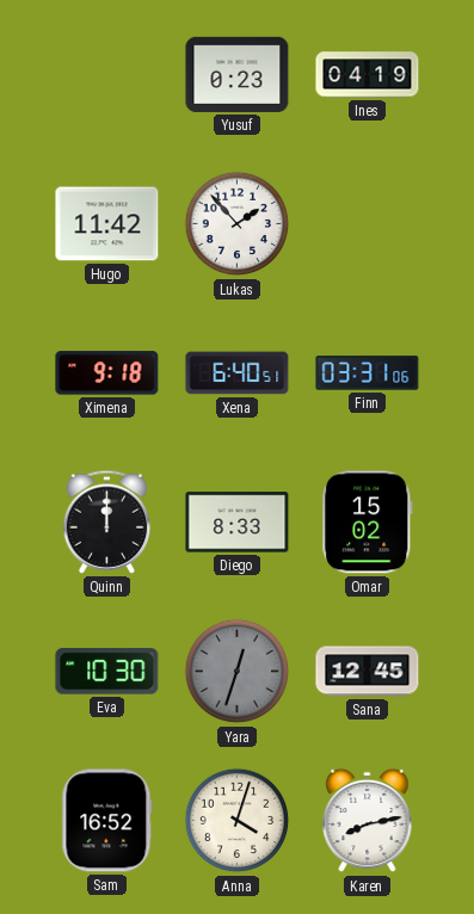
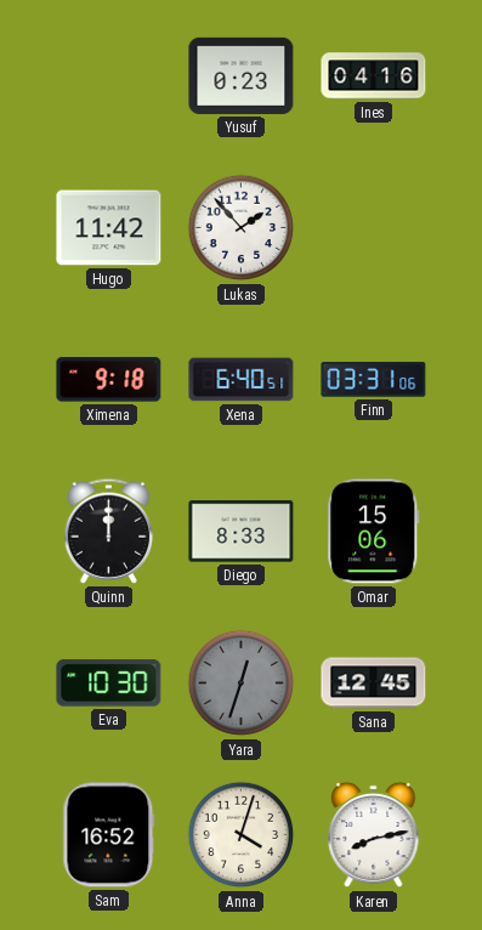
Ines: 04:19 -> 04:16 (374, 76)
Omar: 15:02 -> 15:06 (374, 532)
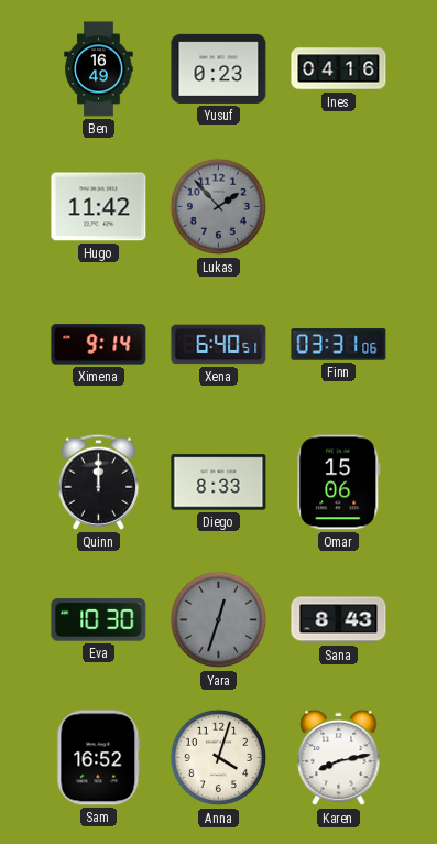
Ben: none -> 16:49 (99, 69)
Lukas dial: white -> grey (219, 207)
Ximena: 9:18 -> 9:14 (99, 345)
Sana: 12:45 -> 8:43 (339, 620)
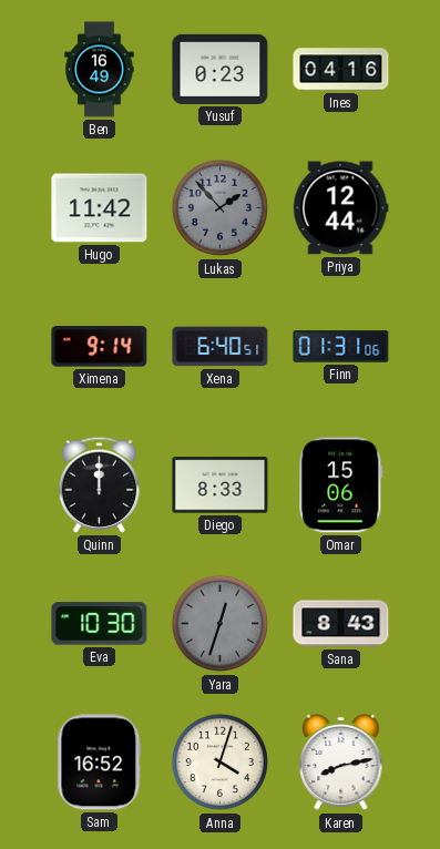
Priya: none -> 12:44 (340, 208)
Finn: 03:31 -> 01:31 (341, 347)
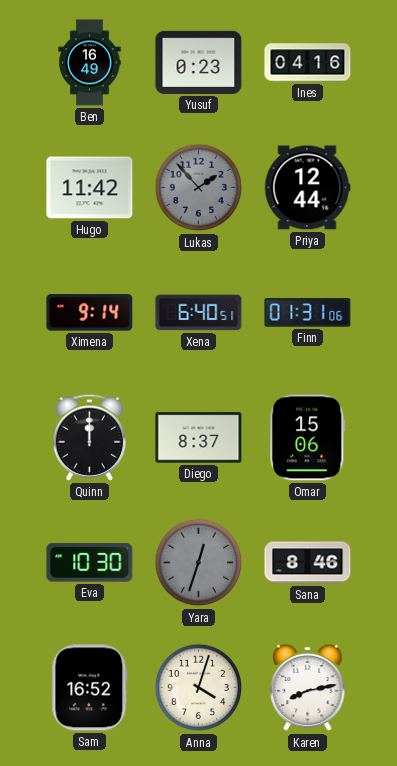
Diego: 8:33 -> 8:37 (199, 438)
Sana: 8:43 -> 8:46 (308, 563)
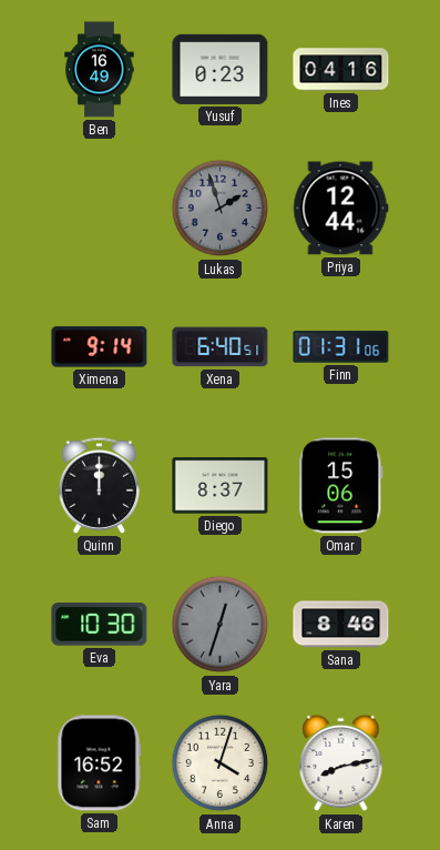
Hugo: 11:42 -> none (90, 188)
Lukas: 1:53 -> 1:57 (221, 209)
